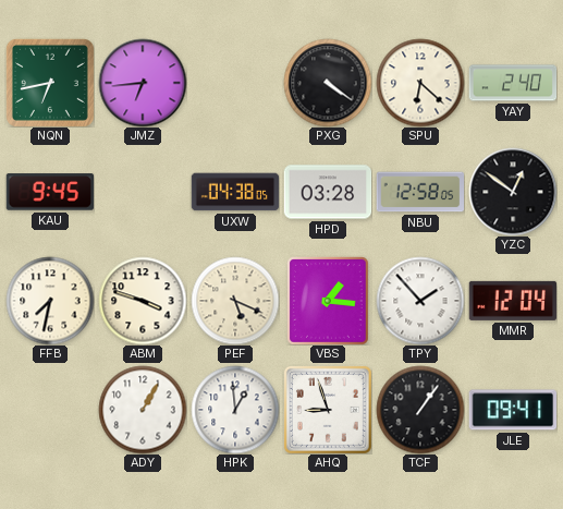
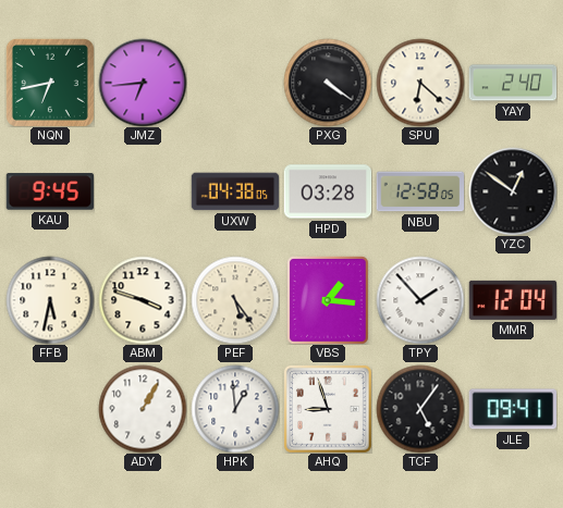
FFB: 7:32 -> 5:32 (50, 300)
PEF: 5:19 -> 5:24 (235, 300)
TCF: 1:06 -> 5:06 (420, 409)
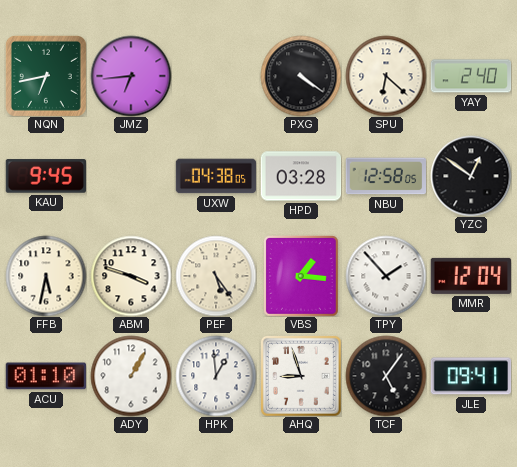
ACU: none -> 01:10 (45, 376)
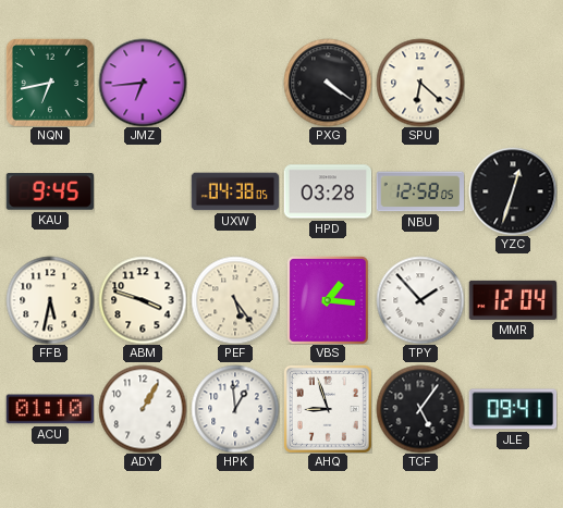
YAY: 2:40 -> none (471, 76)
YZC: 12:51 -> 12:33 (513, 191)
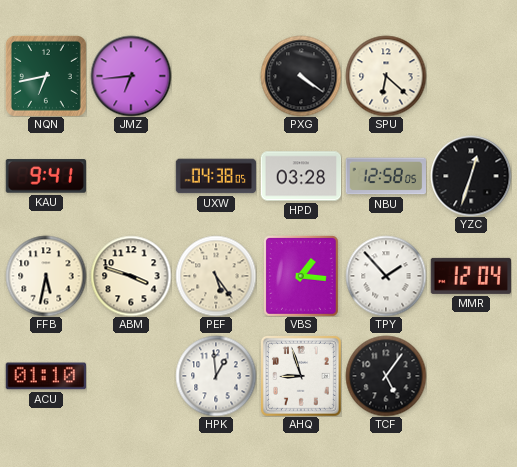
KAU: 9:45 -> 9:41 (45, 176)
ADY: 1:05 -> none (143, 409)
JLE: 09:41 -> none (513, 409)
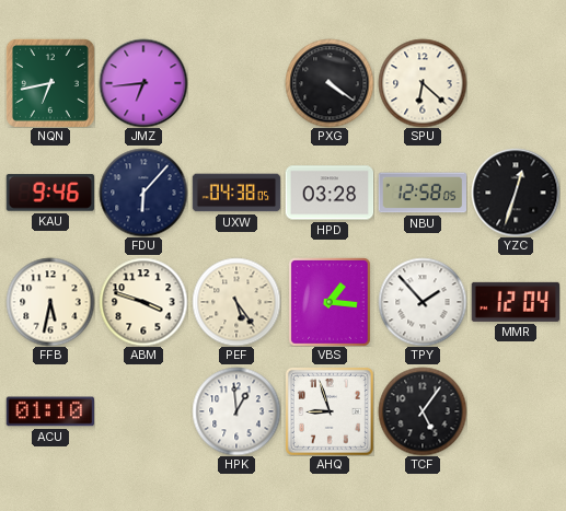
KAU: 9:41 -> 9:46 (49, 193)
FDU: none -> 6:07 (143, 193)
